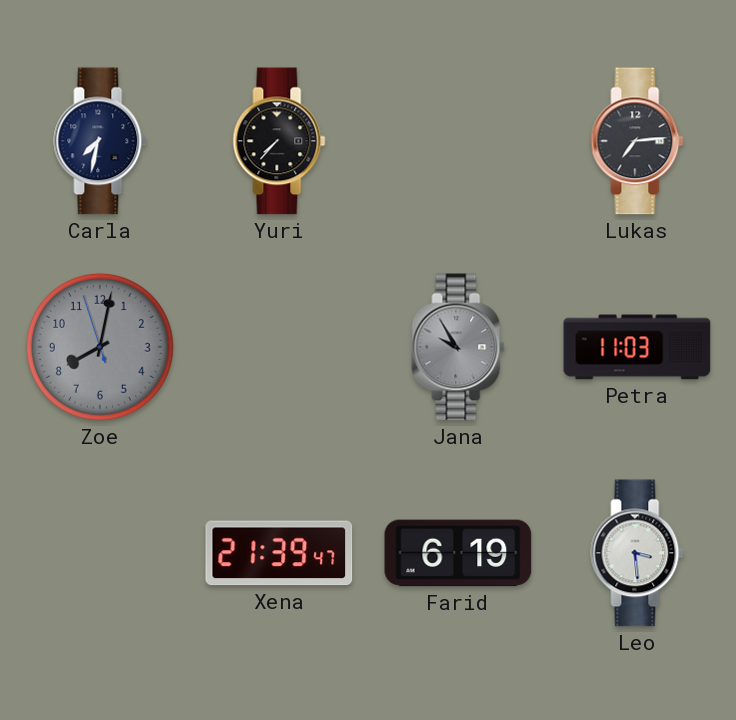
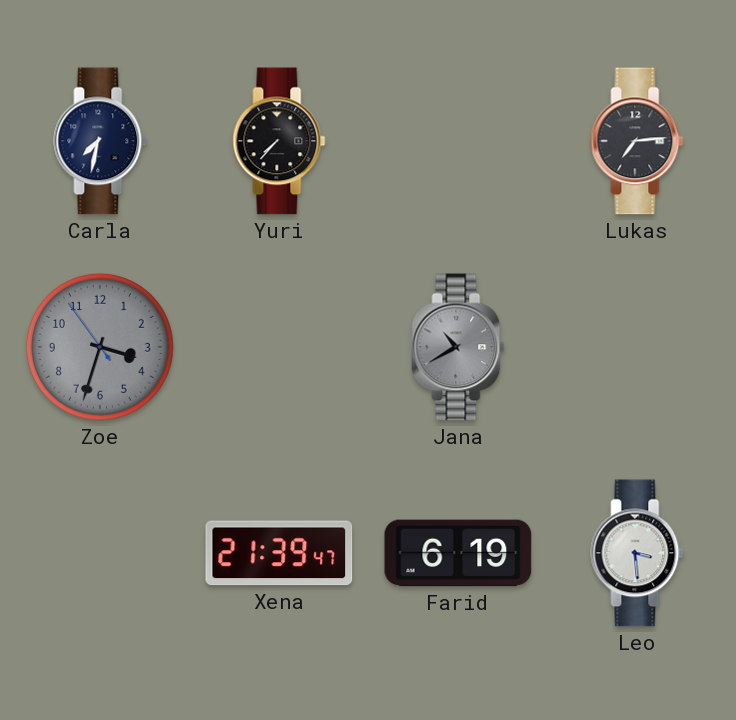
Zoe: 8:01 -> 3:32 (100, 347)
Jana: 9:55 -> 10:40 (458, 347)
Petra: 11:03 -> none (637, 347)
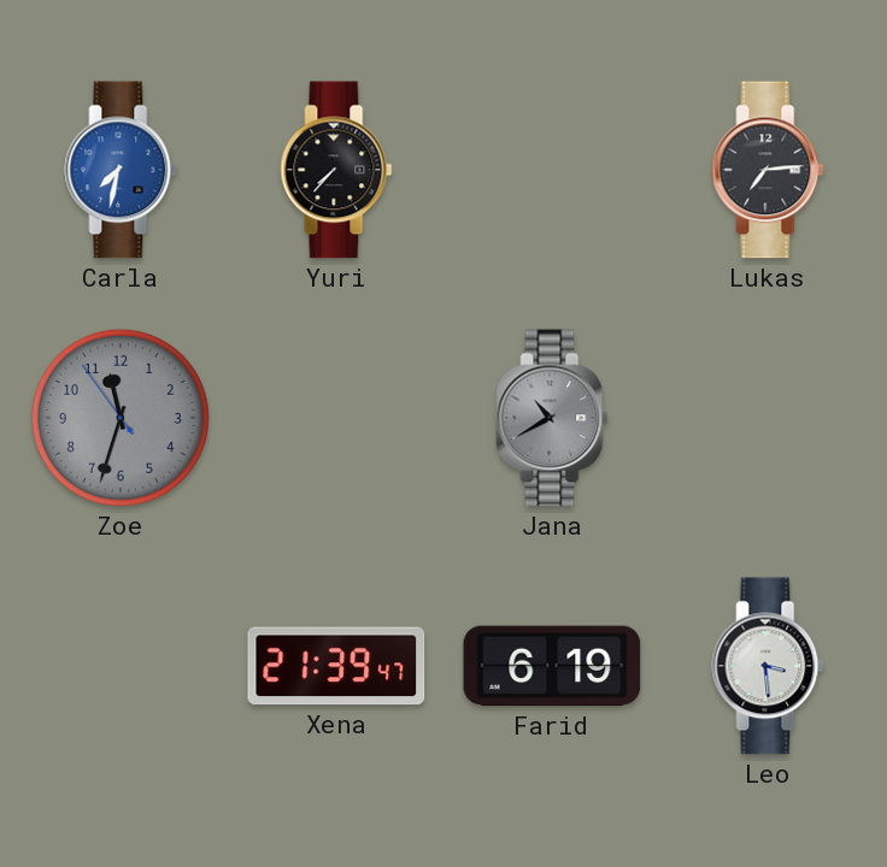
Carla dial: navy -> blue (121, 170)
Zoe: 3:32 -> 11:32 (121, 418)
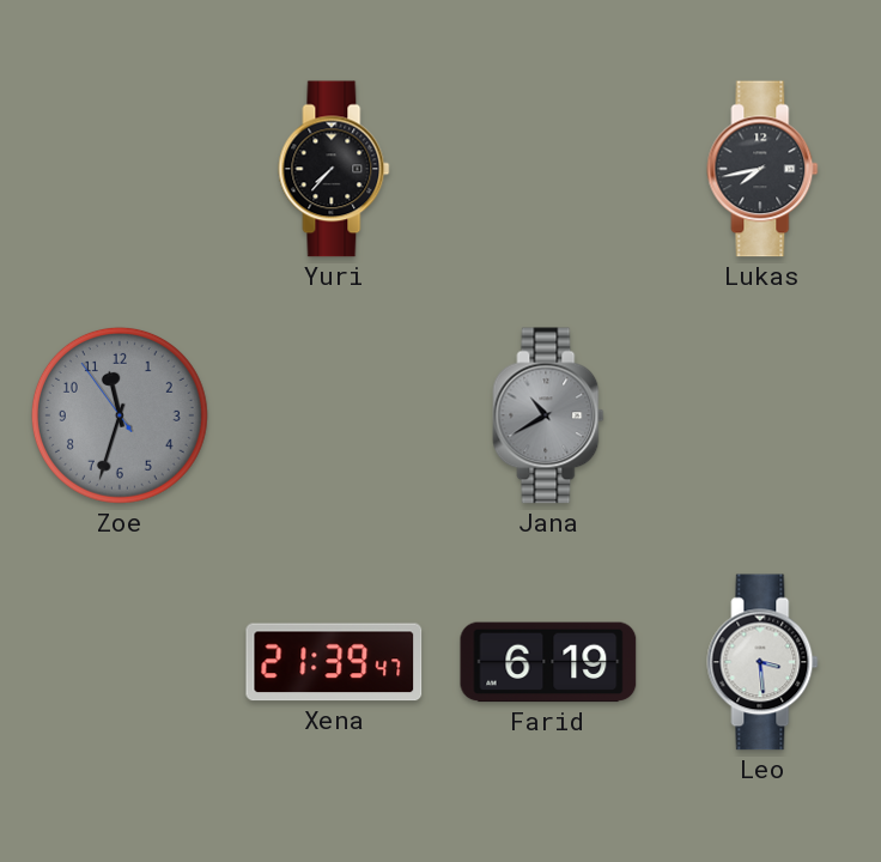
Carla: 7:32 -> none (121, 170)
Lukas: 7:14 -> 7:43 (762, 169)
